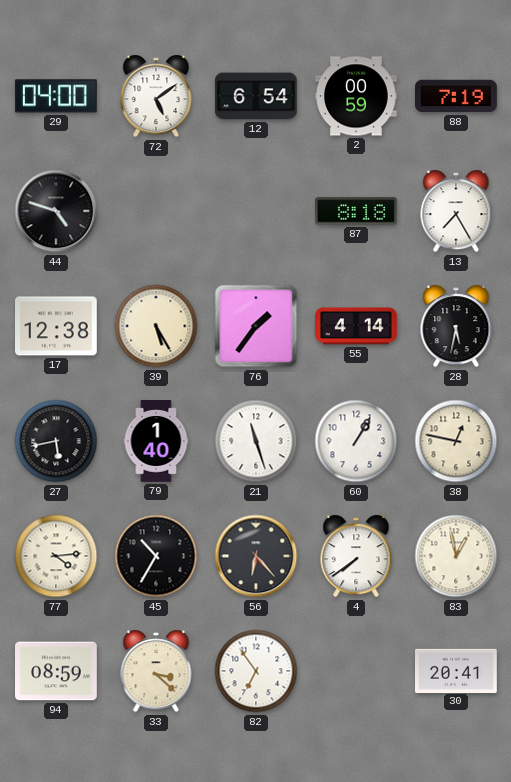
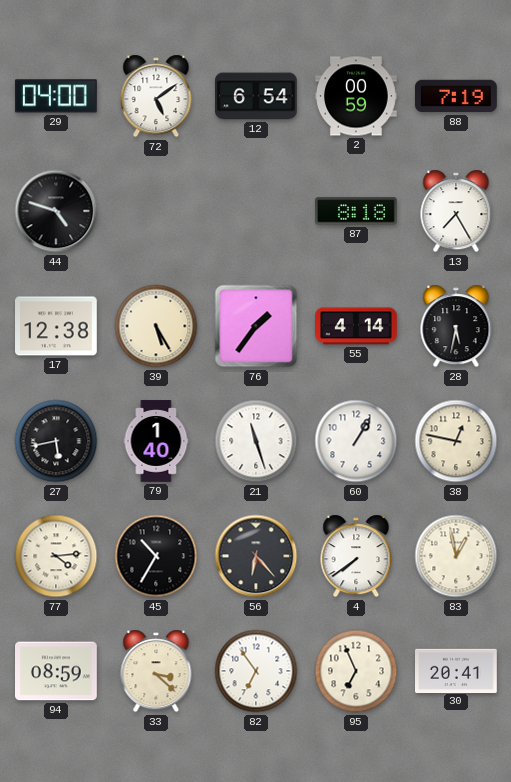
95: none -> 6:56 (356, 671)
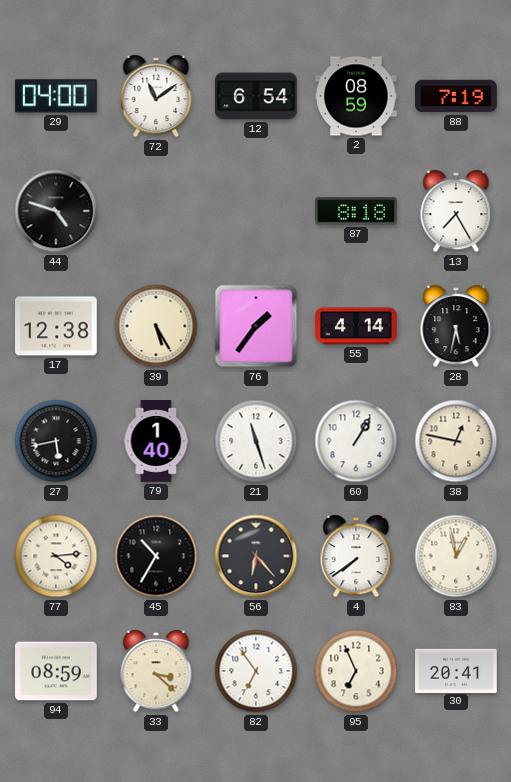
72: 5:09 -> 11:09 (156, 96)
2: 00:59 -> 08:59 (356, 96)
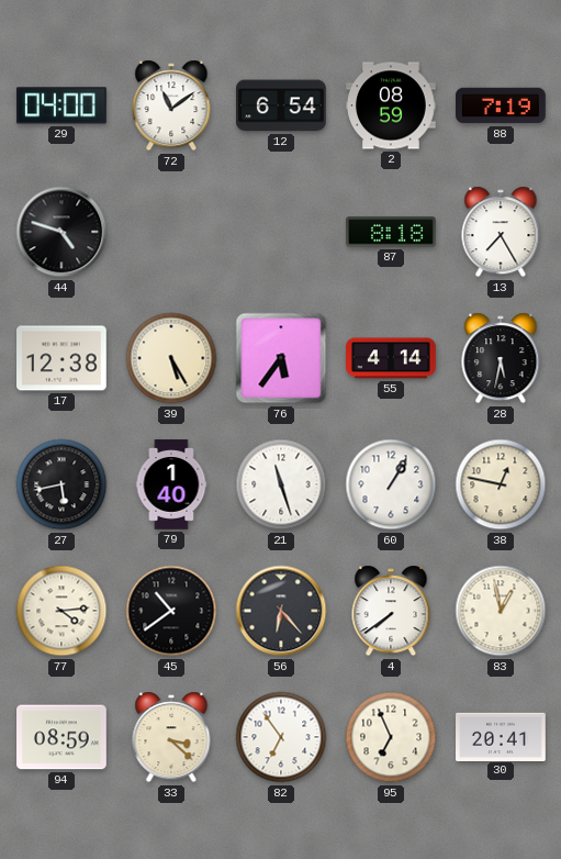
76: 1:36 -> 5:36 (281, 358)
45: 10:35 -> 10:39 (171, 611)
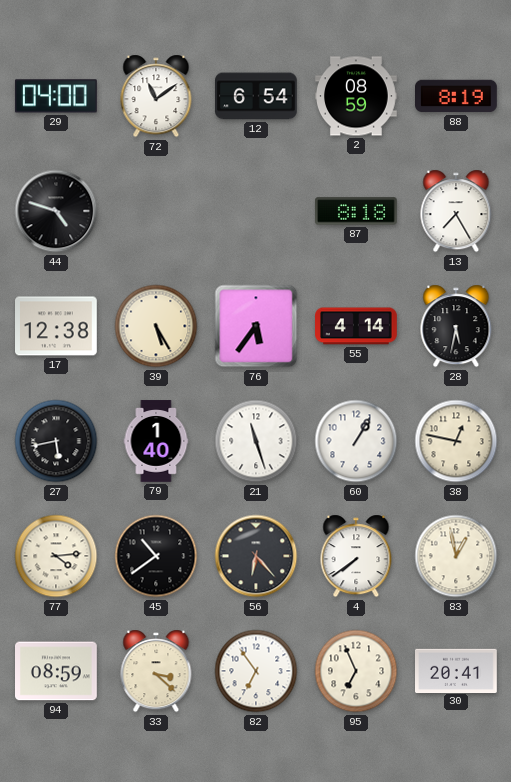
88: 7:19 -> 8:19 (457, 96)
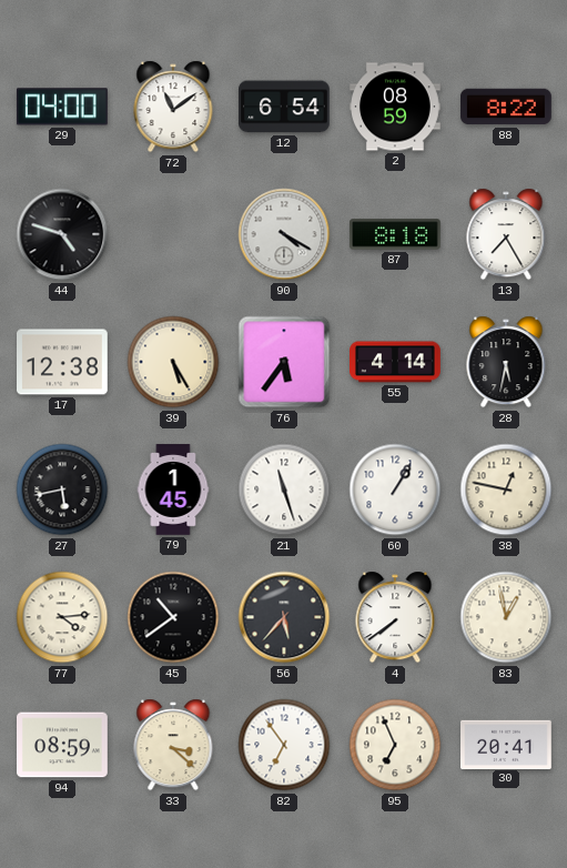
88: 8:19 -> 8:22 (507, 107)
90: none -> 4:20 (284, 234)
79: 1:40 -> 1:45 (173, 489)
56: 6:23 -> 5:37 (284, 617)
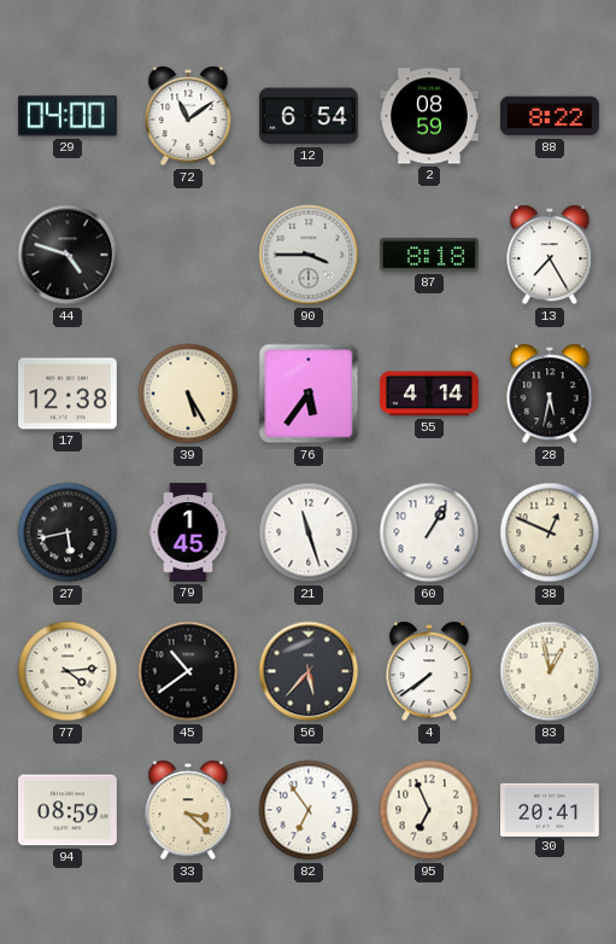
90: 4:20 -> 3:45 (309, 255)
38: 12:47 -> 12:49 (550, 532)
